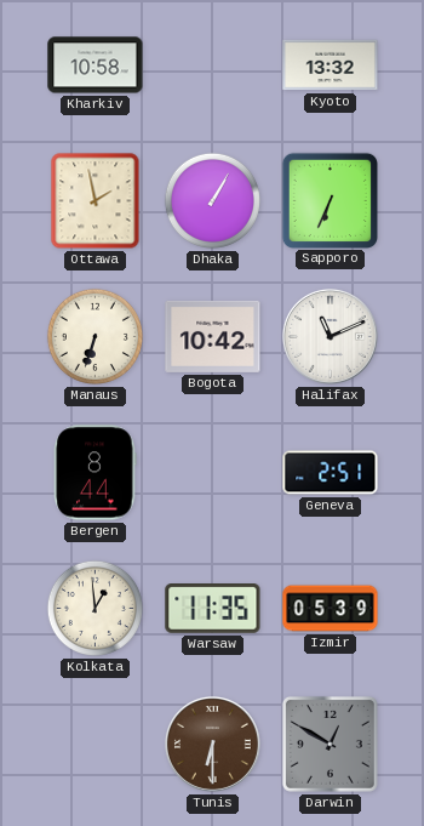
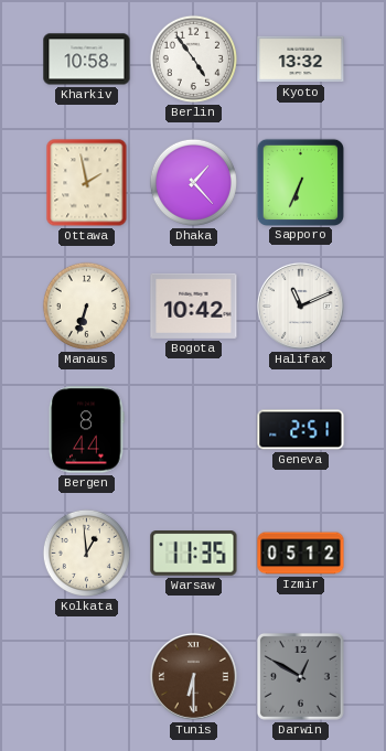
Berlin: none -> 4:54 (193, 58)
Dhaka: 1:05 -> 1:23 (193, 182)
Izmir: 05:39 -> 05:12 (301, 554)
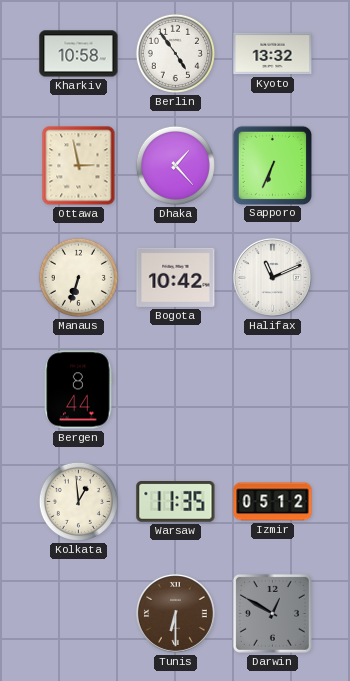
Ottawa: 1:58 -> 2:58 (79, 166)
Geneva: 2:51 -> none (301, 430)
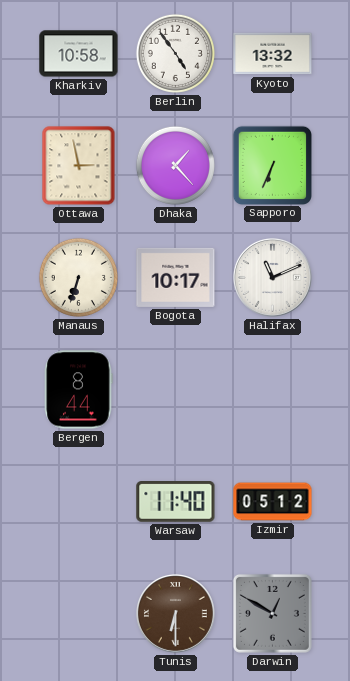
Bogota: 10:42 -> 10:17 (176, 277)
Kolkata: 12:59 -> none (78, 501)
Warsaw: 11:35 -> 11:40 (176, 502)
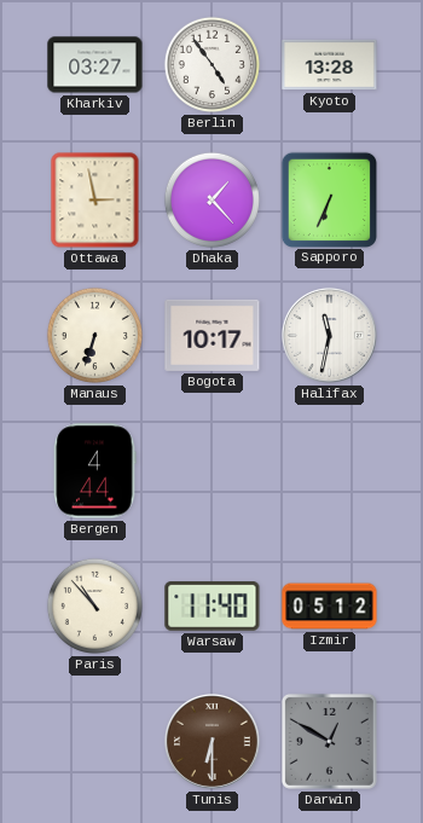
Kharkiv: 10:58 -> 03:27 (95, 65)
Kyoto: 13:32 -> 13:28 (330, 65)
Halifax: 11:11 -> 11:32 (329, 335)
Bergen: 8:44 -> 4:44 (94, 471)
Paris: none -> 10:53 (94, 605)
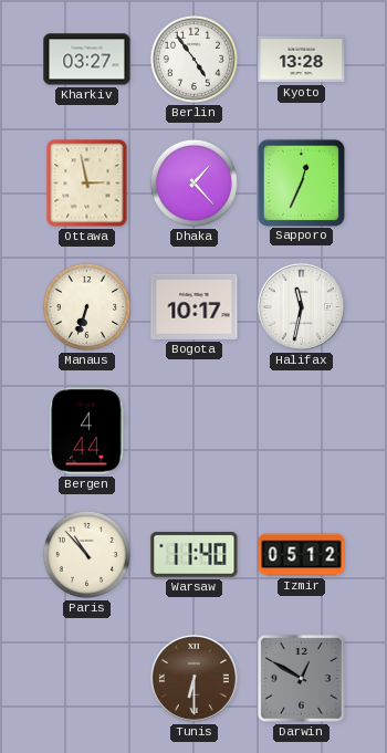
Sapporo: 6:34 -> 12:34 (301, 182)
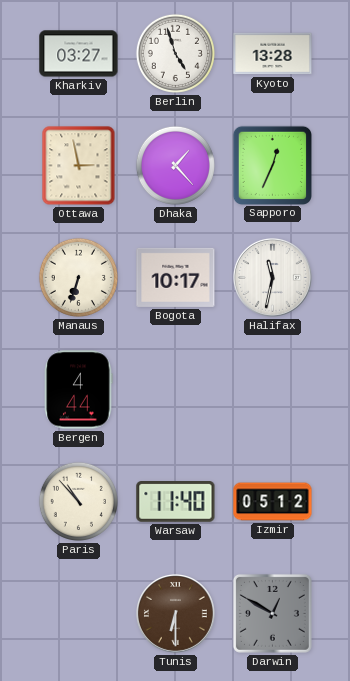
Berlin: 4:54 -> 4:57 (175, 53)
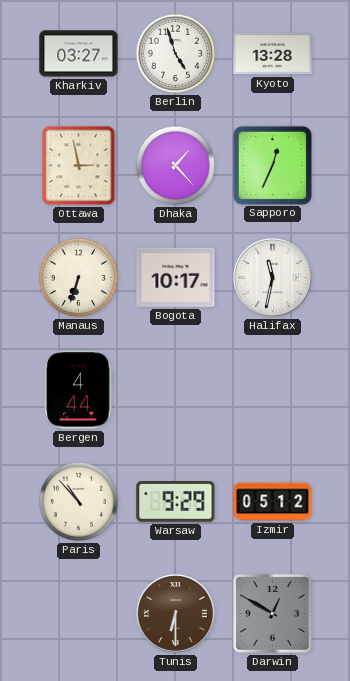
Warsaw: 11:40 -> 9:29 (176, 502)
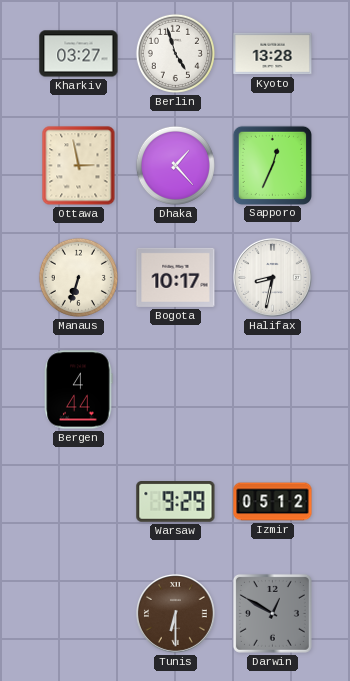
Halifax: 11:32 -> 8:32 (272, 277)
Paris: 10:53 -> none (78, 501)
